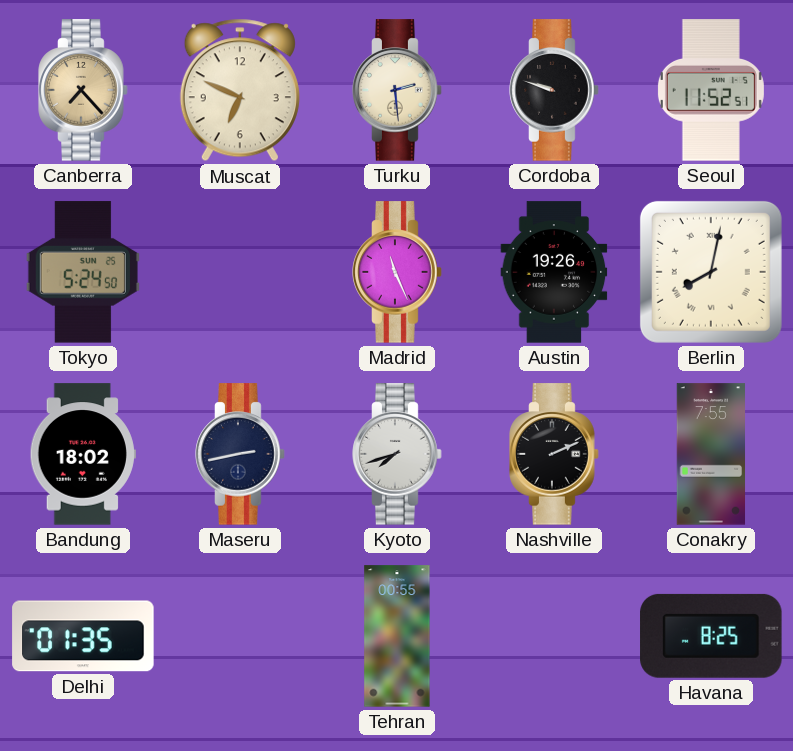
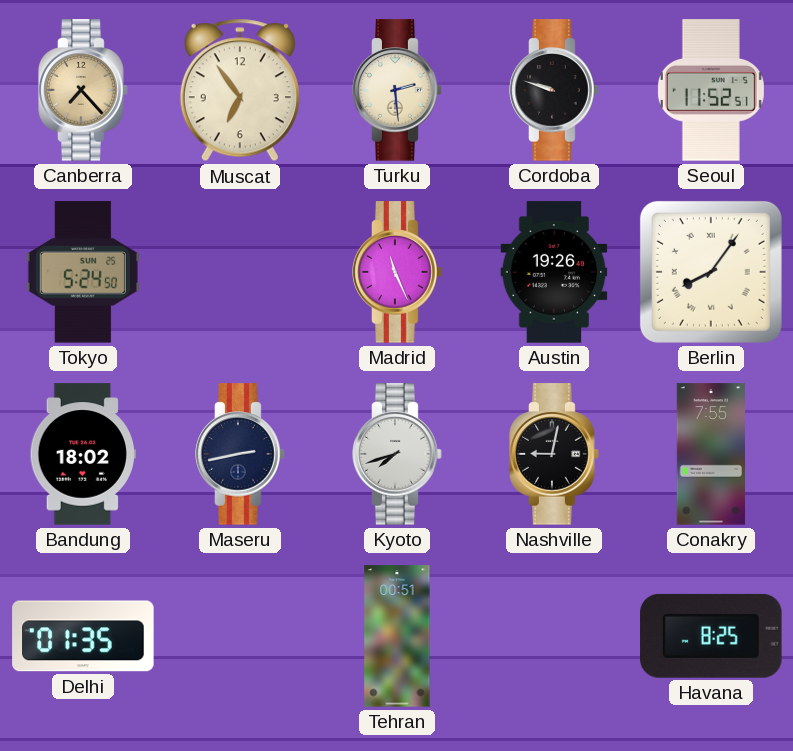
Muscat: 6:49 -> 6:54 (240, 90)
Berlin: 8:02 -> 8:06 (711, 272)
Nashville: 2:11 -> 9:02 (554, 454)
Tehran: 00:55 -> 00:51 (397, 636)
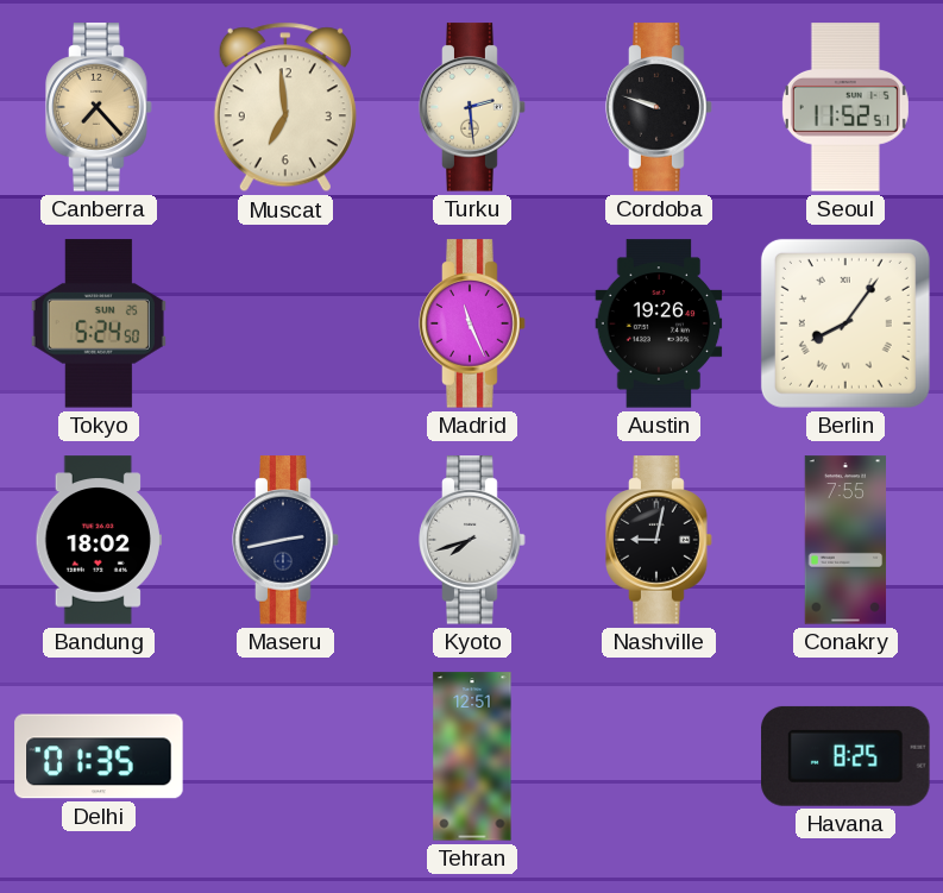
Muscat: 6:54 -> 6:59 (285, 107)
Tehran: 00:51 -> 12:51 (472, 756)
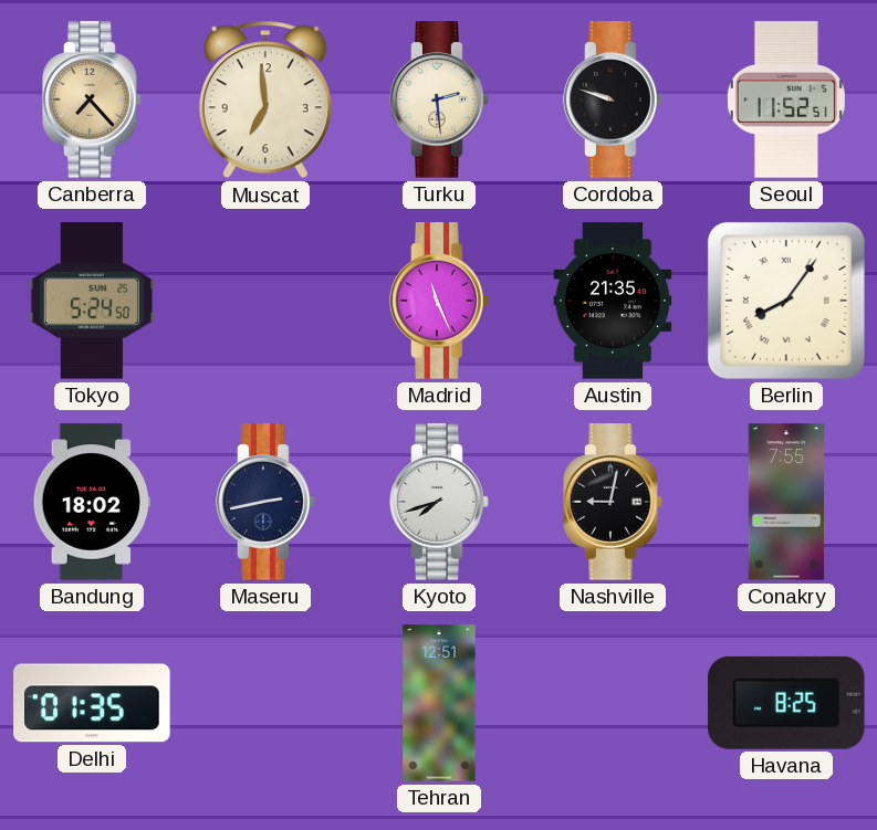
Austin: 19:26 -> 21:35 (613, 301)
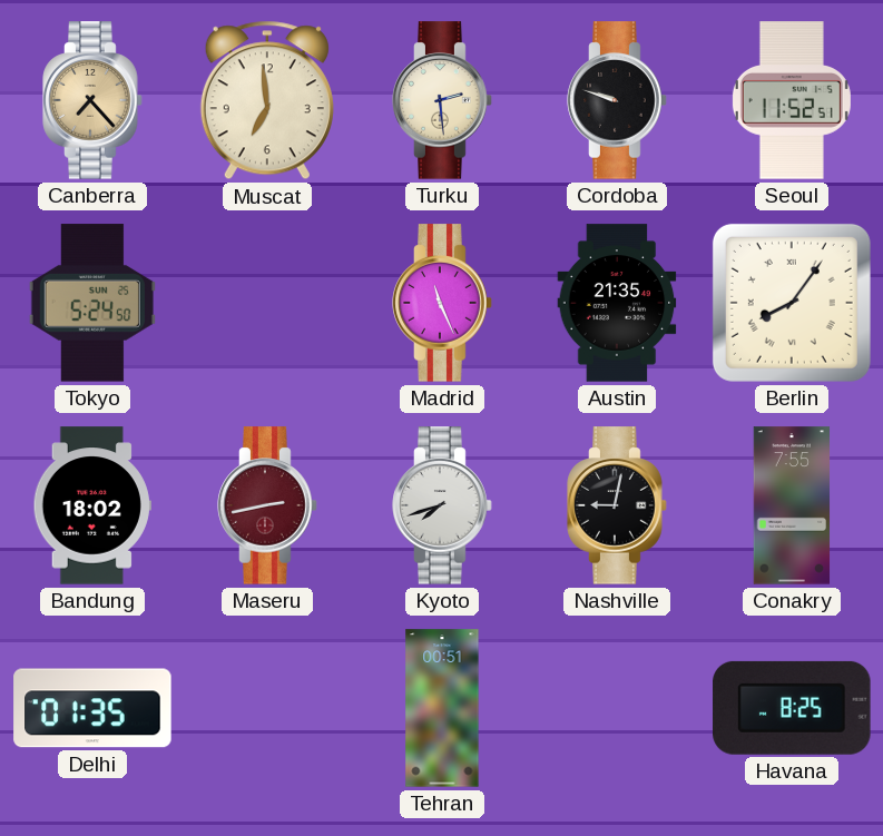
Maseru dial: navy -> burgundy (267, 505)
Tehran: 12:51 -> 00:51 (442, 708)
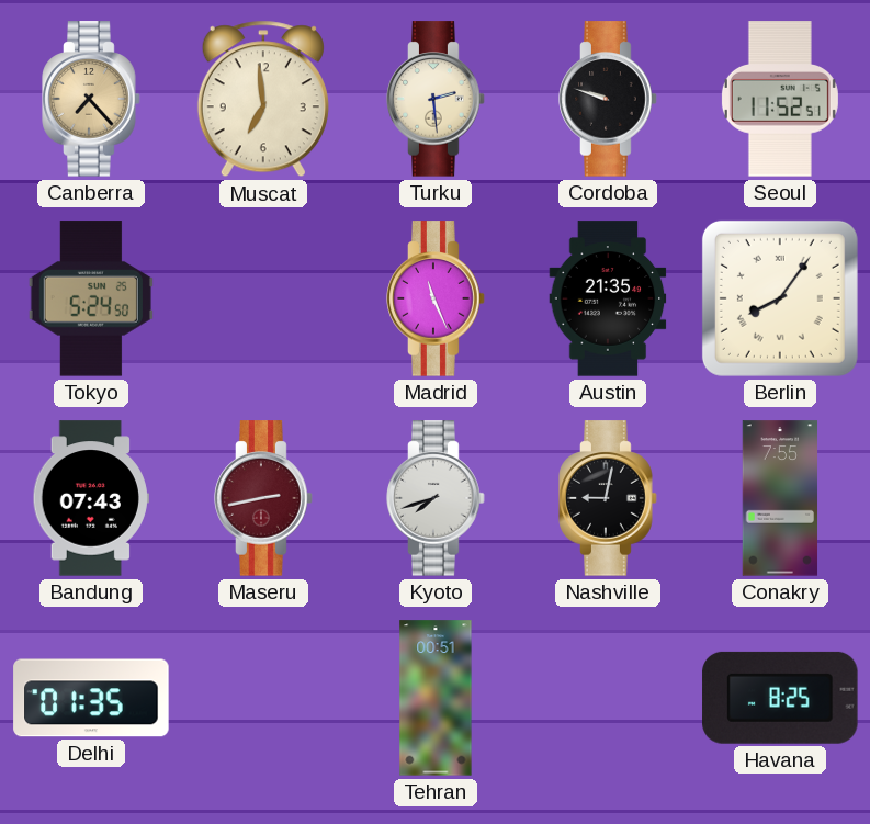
Bandung: 18:02 -> 07:43 (91, 498)
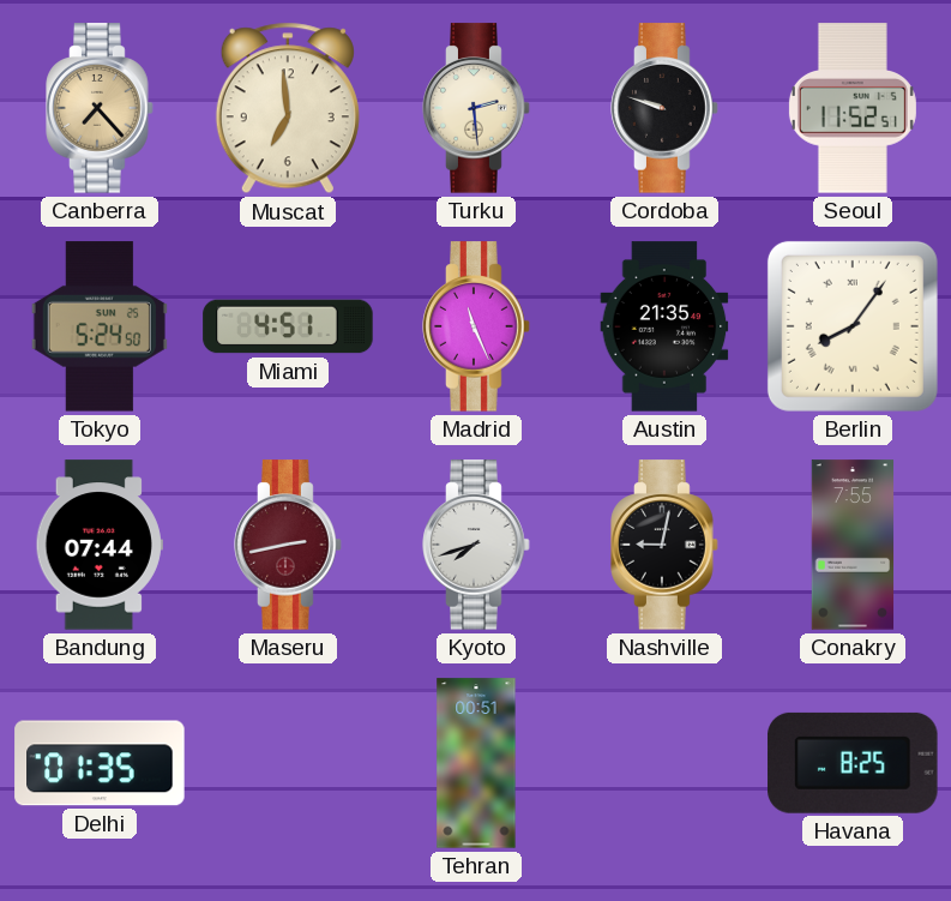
Miami: none -> 4:51 (288, 326)
Bandung: 07:43 -> 07:44 (100, 545)
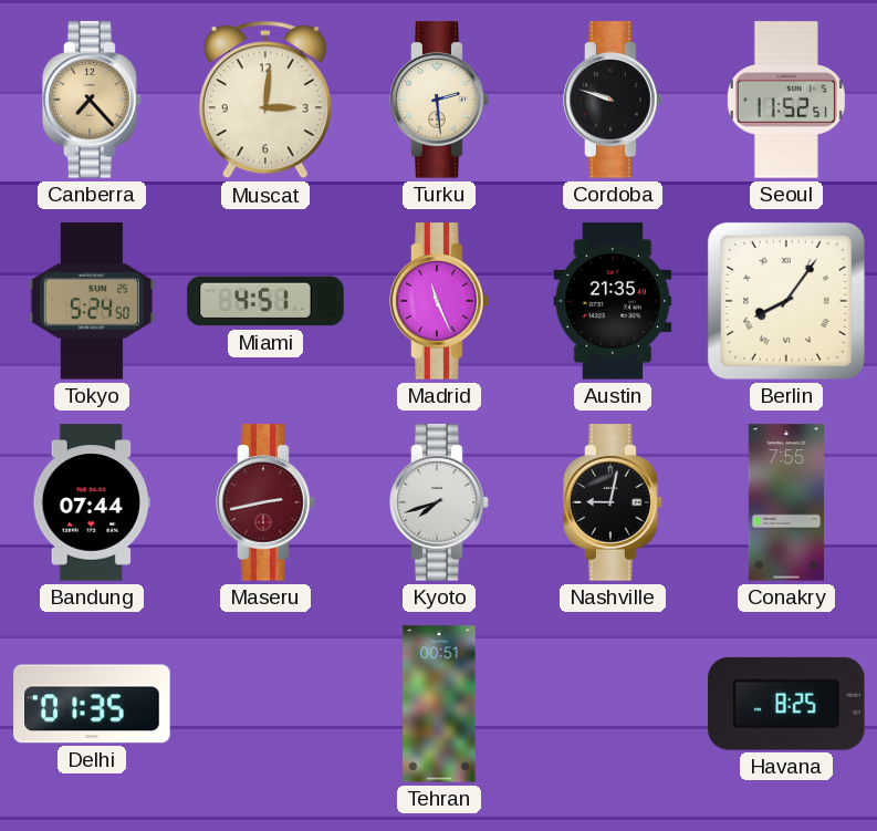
Muscat: 6:59 -> 3:01 (265, 100)
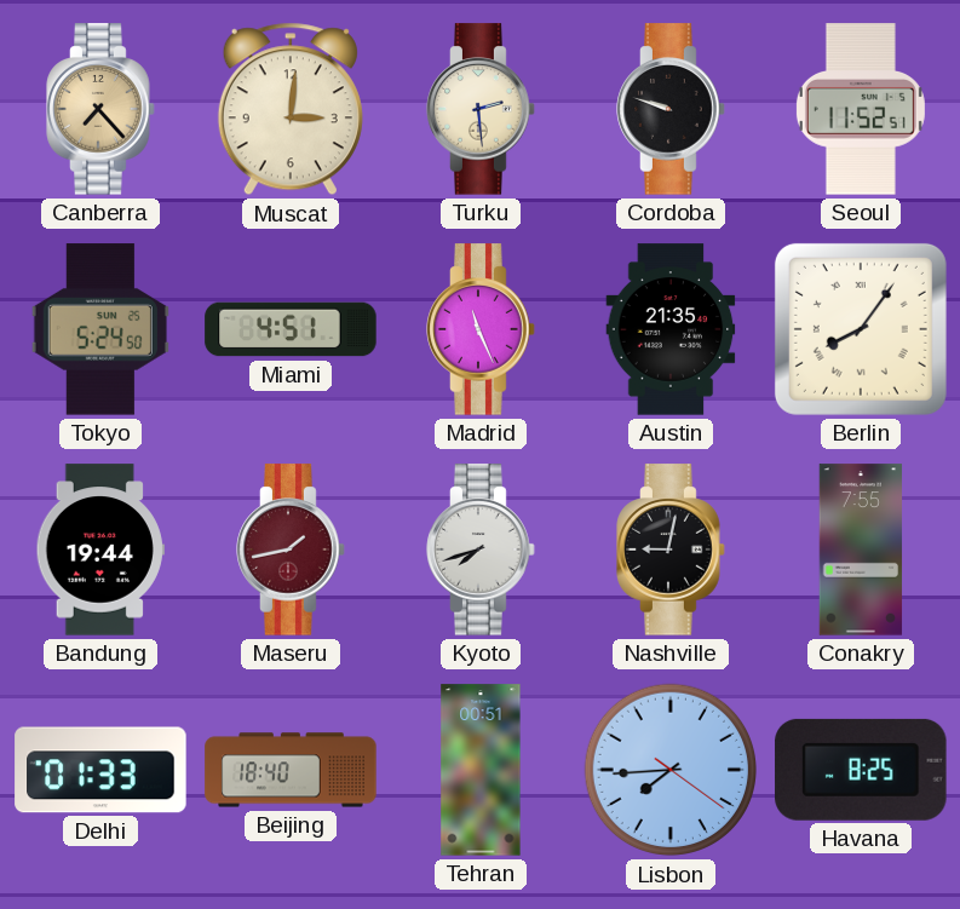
Bandung: 07:44 -> 19:44 (100, 550)
Maseru: 2:43 -> 1:43 (291, 550)
Delhi: 01:35 -> 01:33 (100, 770)
Beijing: none -> 18:40 (291, 770)
Lisbon: none -> 7:44 (671, 770)
